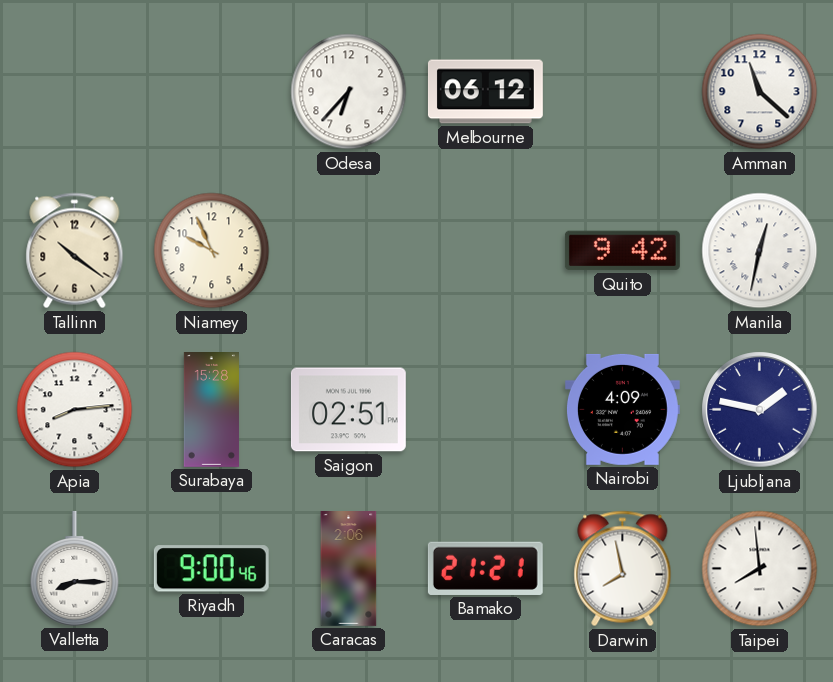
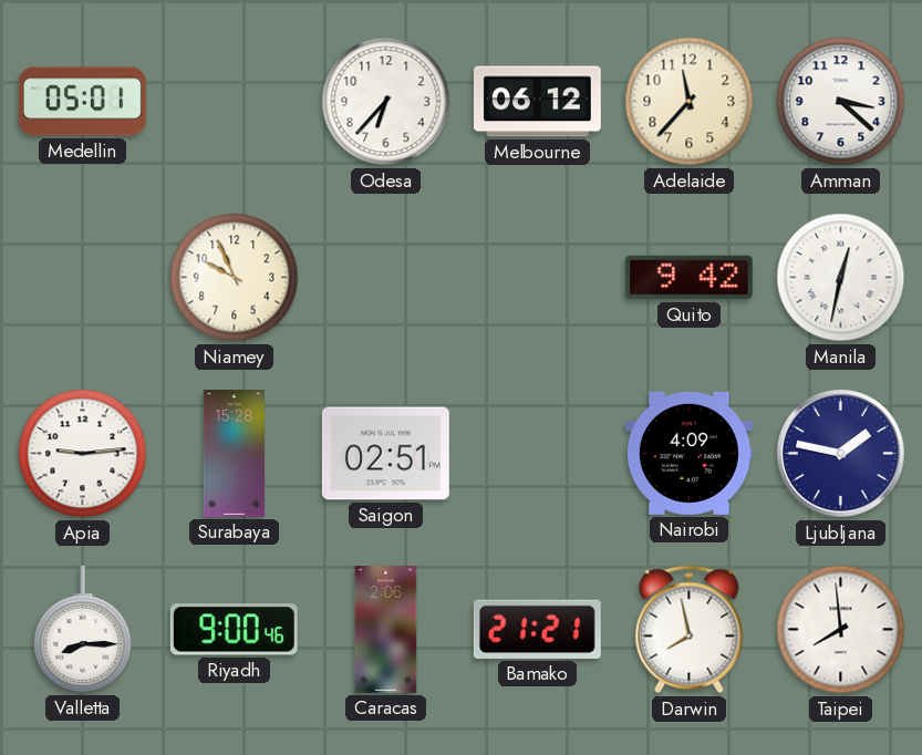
Medellin: none -> 05:01 (82, 102)
Adelaide: none -> 11:37 (690, 102)
Amman: 11:22 -> 3:22 (841, 102)
Tallinn: 10:21 -> none (75, 251)
Apia: 8:14 -> 9:14 (83, 454)
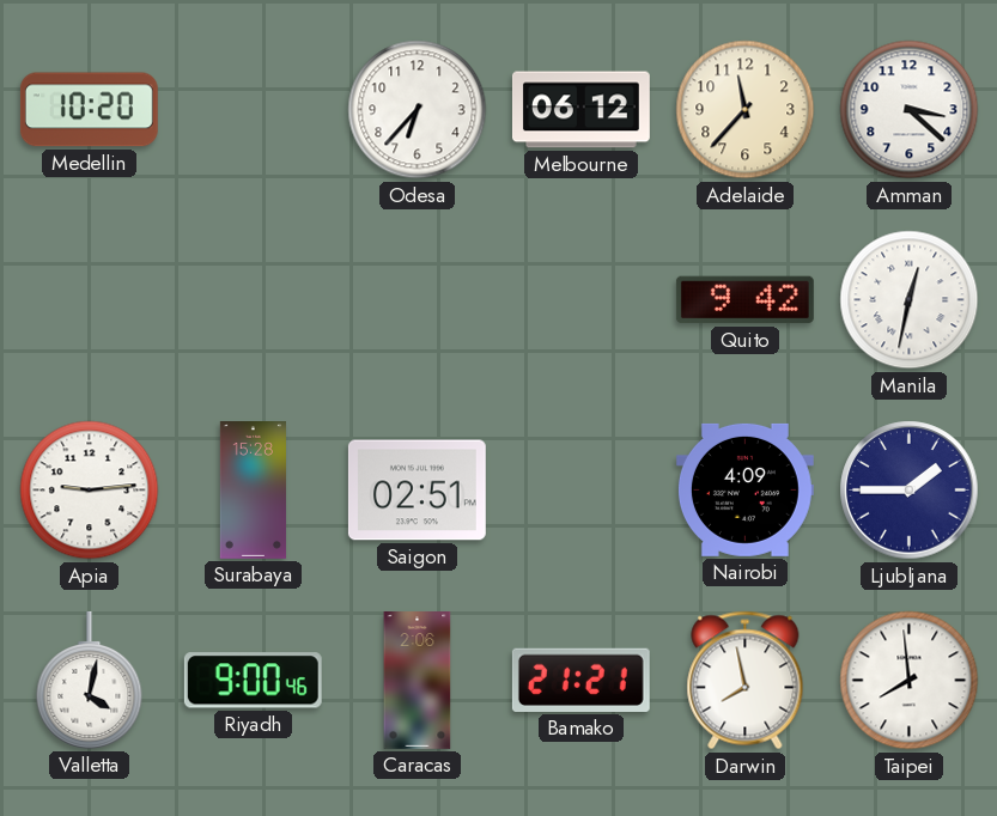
Medellin: 05:01 -> 10:20 (89, 110)
Niamey: 9:56 -> none (235, 278)
Ljubljana: 1:47 -> 1:45 (910, 491)
Valletta: 8:15 -> 4:02 (90, 680)
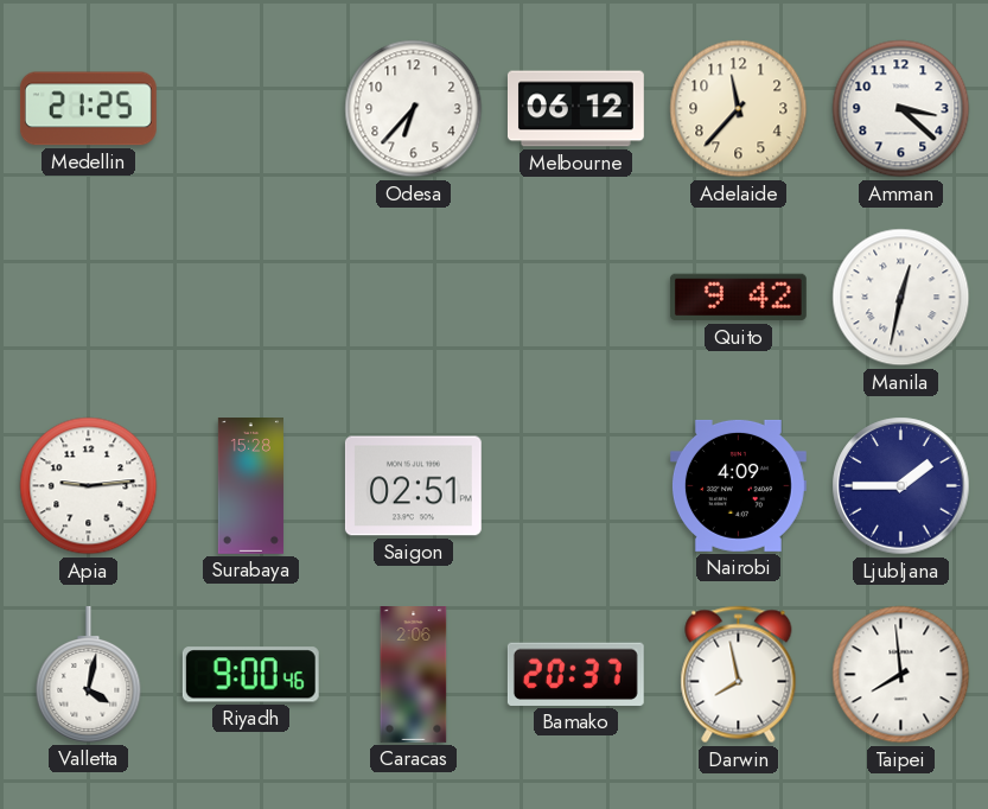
Medellin: 10:20 -> 21:25 (88, 109)
Bamako: 21:21 -> 20:37 (575, 674)
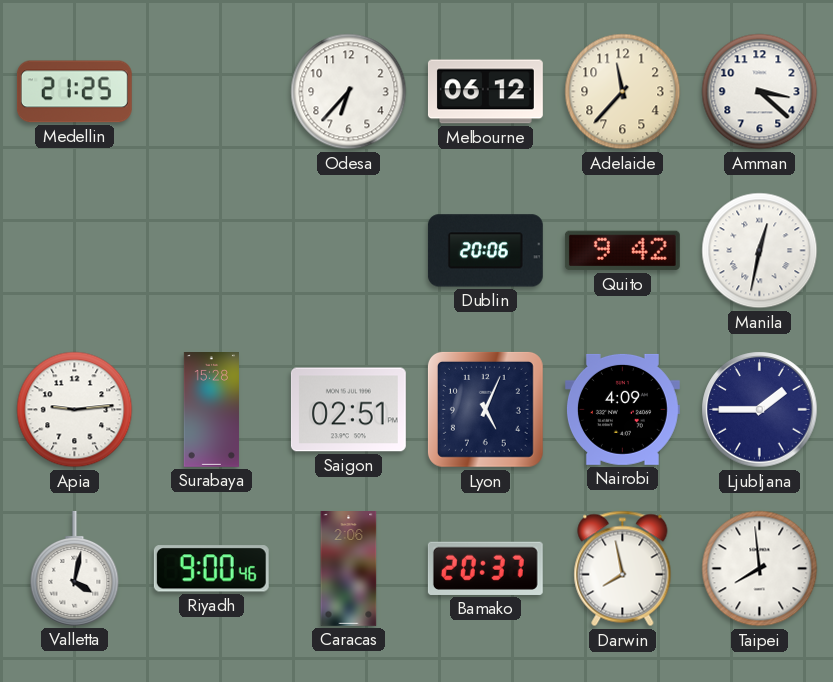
Dublin: none -> 20:06 (485, 251)
Lyon: none -> 5:04 (485, 409)
